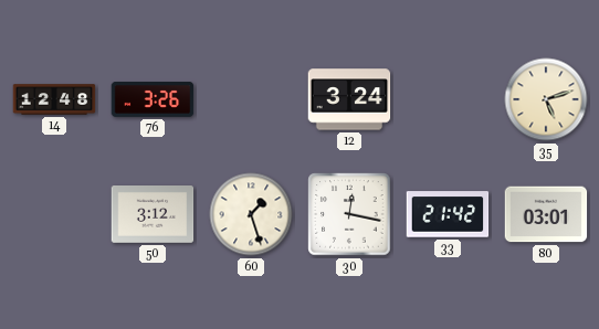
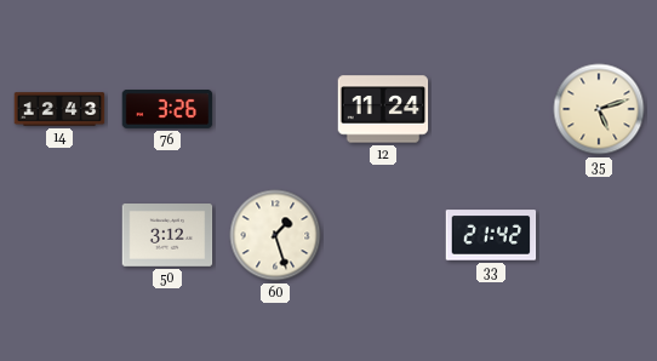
14: 12:48 -> 12:43 (59, 109)
12: 3:24 -> 11:24 (383, 109)
30: 12:17 -> none (349, 214)
80: 03:01 -> none (546, 214)
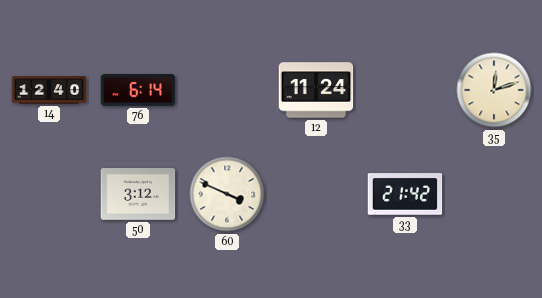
14: 12:43 -> 12:40 (49, 90)
76: 3:26 -> 6:14 (138, 91)
35: 5:12 -> 12:12 (494, 90)
60: 1:27 -> 3:49 (227, 194)
